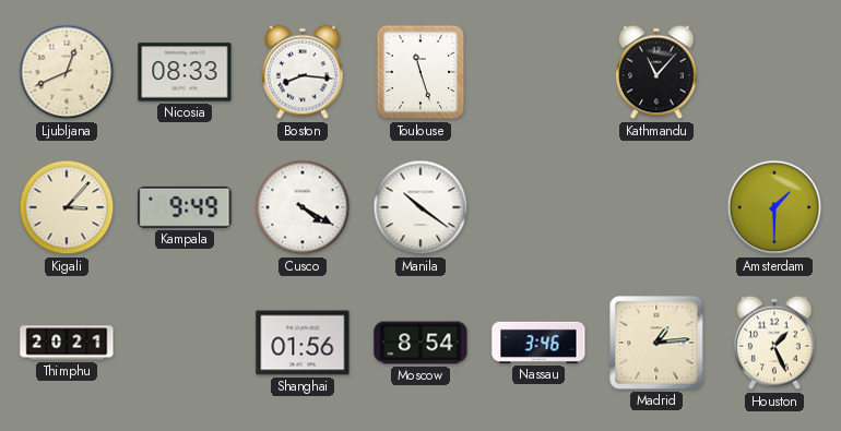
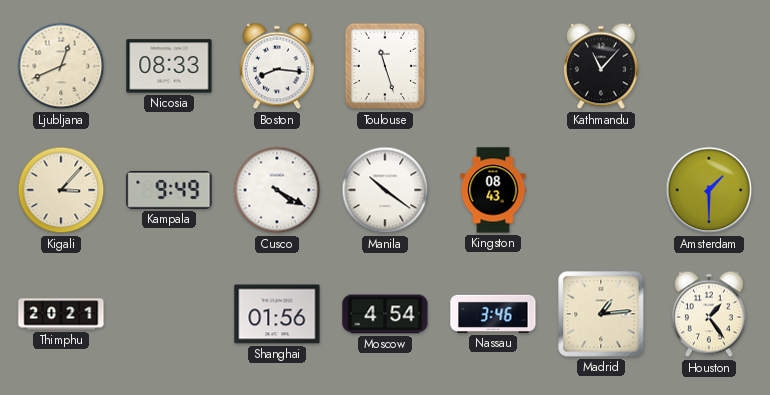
Kingston: none -> 08:43 (493, 190)
Moscow: 8:54 -> 4:54 (385, 314)
Houston: 1:26 -> 1:24 (710, 314)
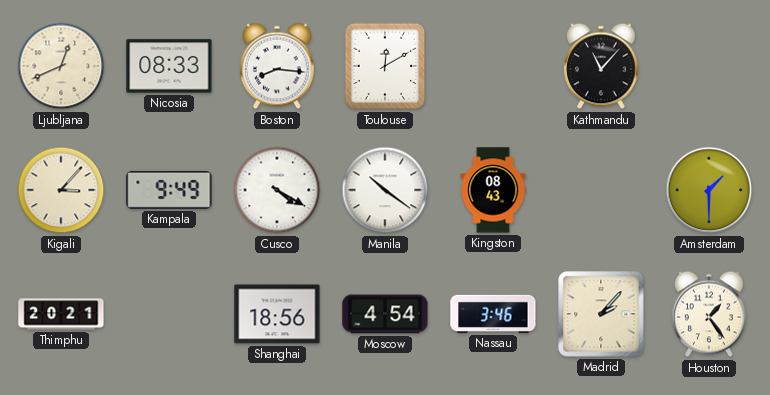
Toulouse: 11:27 -> 12:10 (385, 66)
Shanghai: 01:56 -> 18:56 (277, 314)
Madrid: 1:14 -> 2:07 (601, 314)
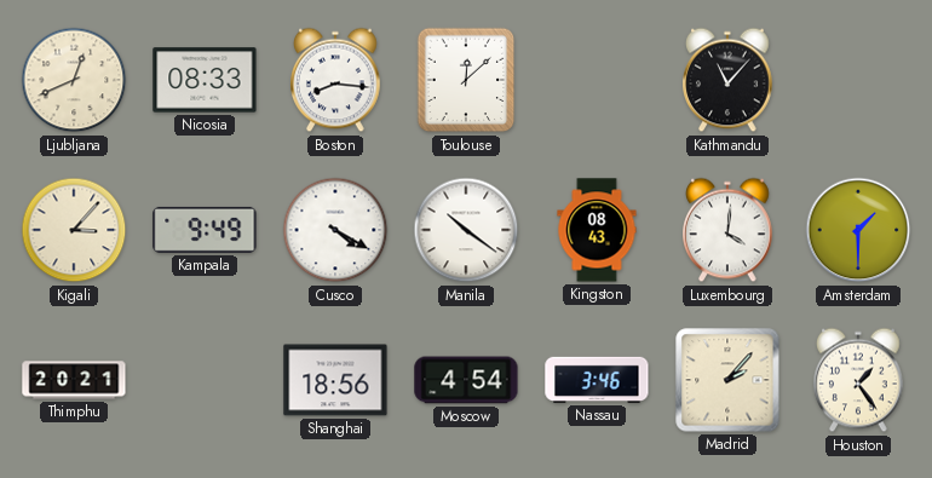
Toulouse: 12:10 -> 12:08 (466, 80)
Luxembourg: none -> 4:01 (729, 230)
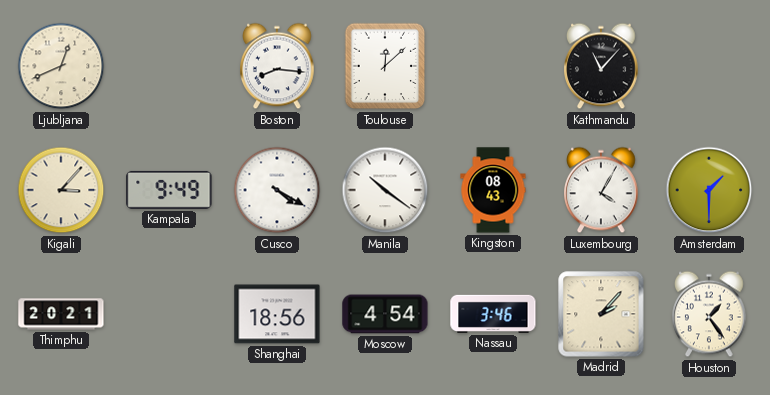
Nicosia: 08:33 -> none (205, 80)
Luxembourg: 4:01 -> 4:05 (602, 190)
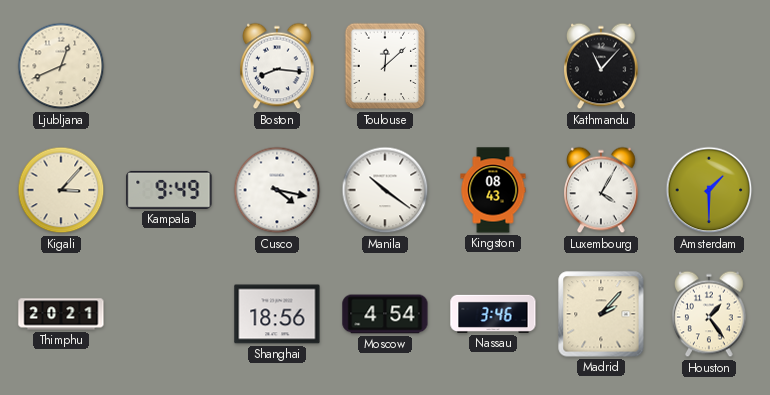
Cusco: 4:20 -> 4:17 (277, 190)
